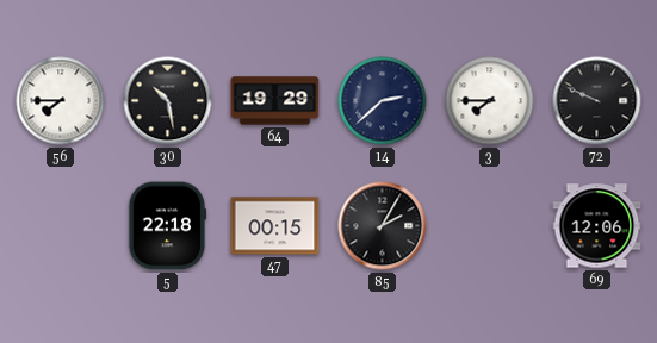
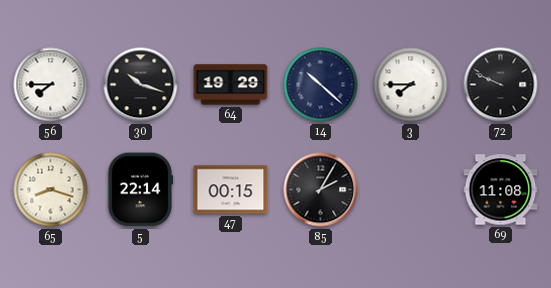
30: 10:28 -> 10:18 (141, 85)
14: 2:38 -> 10:22 (321, 85)
65: none -> 8:18 (51, 190)
5: 22:18 -> 22:14 (140, 190)
69: 12:06 -> 11:08 (501, 190)
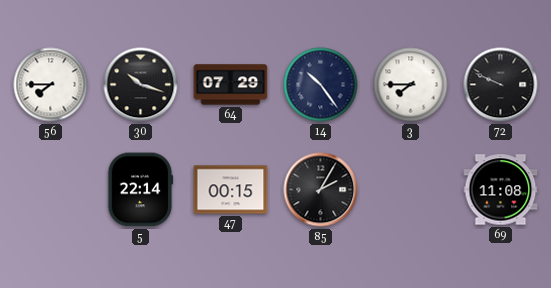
64: 19:29 -> 07:29 (231, 85)
14: 10:22 -> 10:24 (321, 85)
65: 8:18 -> none (51, 190)
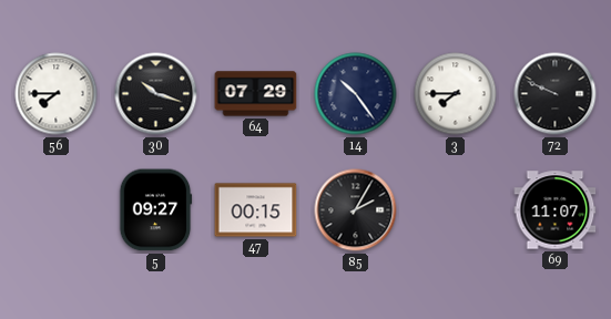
5: 22:14 -> 09:27 (155, 210)
69: 11:08 -> 11:07 (556, 210)
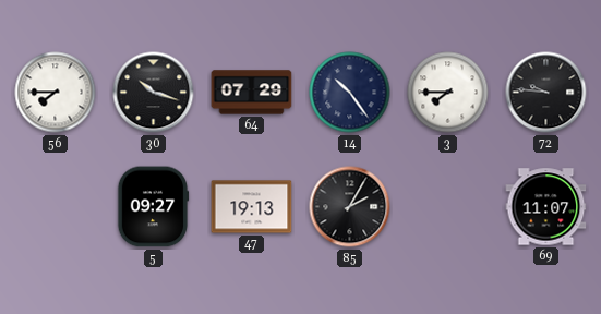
72: 9:49 -> 9:46 (546, 93)
47: 00:15 -> 19:13 (252, 207)
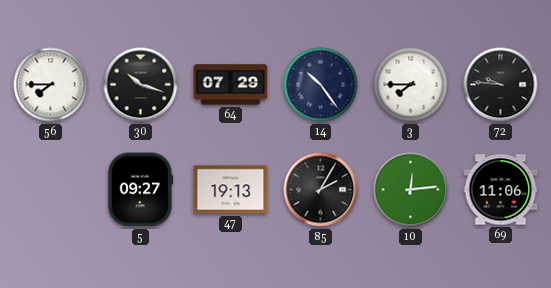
10: none -> 12:14 (411, 190)
69: 11:07 -> 11:06 (501, 190)
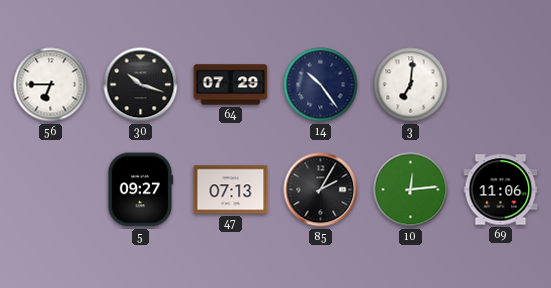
56: 7:45 -> 6:45 (51, 85)
3: 7:45 -> 7:01 (411, 85)
72: 9:46 -> none (501, 85)
47: 19:13 -> 07:13 (231, 190)
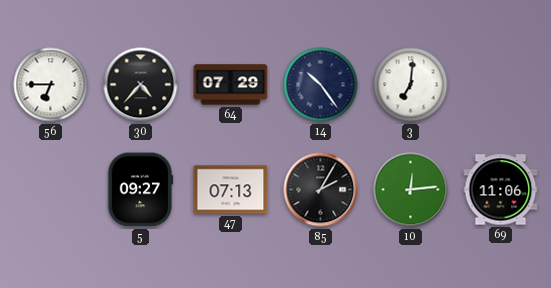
30: 10:18 -> 4:37 (141, 85)
